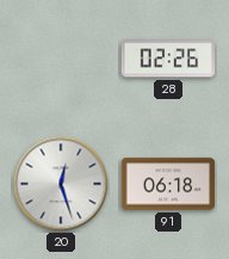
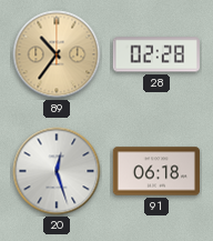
89: none -> 10:36 (57, 54)
28: 02:26 -> 02:28 (155, 54)
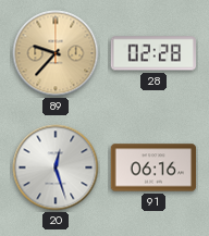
89: 10:36 -> 9:37 (56, 53)
91: 06:18 -> 06:16 (153, 167)
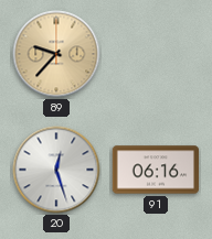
28: 02:28 -> none (152, 53)
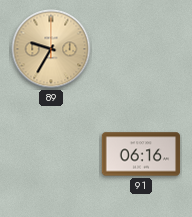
89: 9:37 -> 9:35 (51, 49)
20: 12:27 -> none (56, 170)
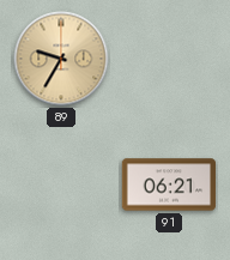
91: 06:16 -> 06:21 (169, 185)
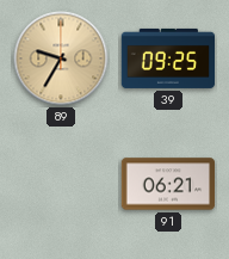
39: none -> 09:25 (168, 58)
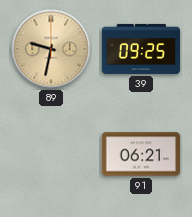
89: 9:35 -> 9:32 (51, 49)
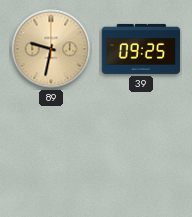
91: 06:21 -> none (141, 154)
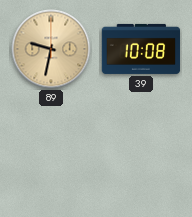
39: 09:25 -> 10:08 (141, 49)
